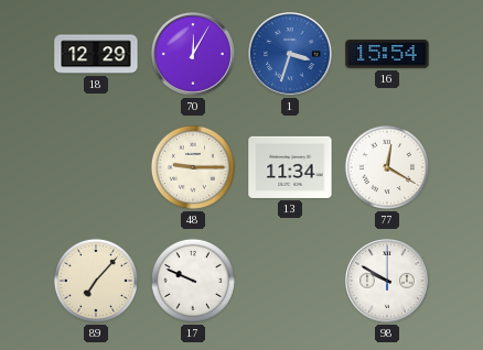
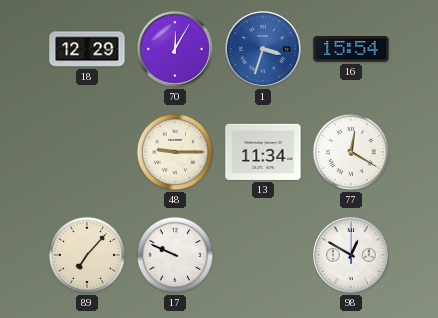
98: 9:50 -> 12:50 (352, 256)
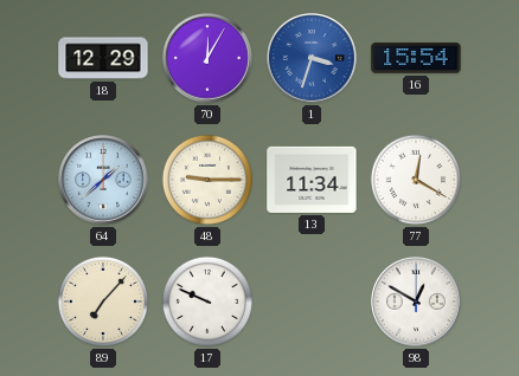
64: none -> 1:38 (104, 181)
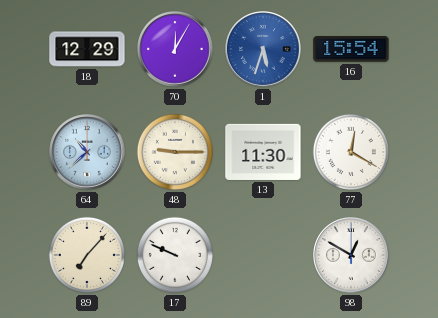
1: 3:33 -> 5:33 (264, 50)
64: 1:38 -> 10:38 (88, 153)
13: 11:34 -> 11:30 (263, 152)
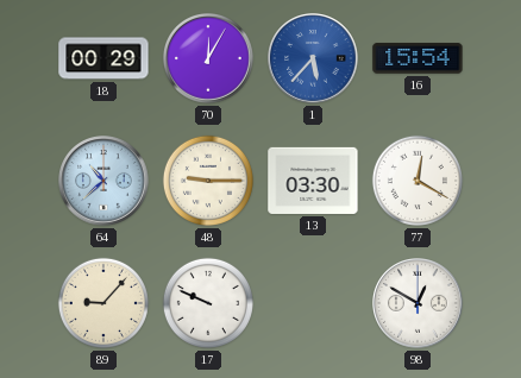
18: 12:29 -> 00:29 (103, 58)
1: 5:33 -> 5:37 (314, 59)
13: 11:30 -> 03:30 (313, 181)
89: 7:07 -> 9:07 (103, 303)
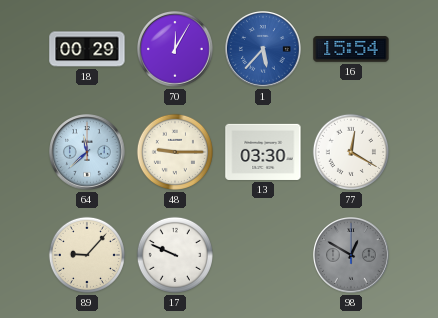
64: 10:38 -> 11:38 (88, 153)
98 dial: white -> grey (352, 256)
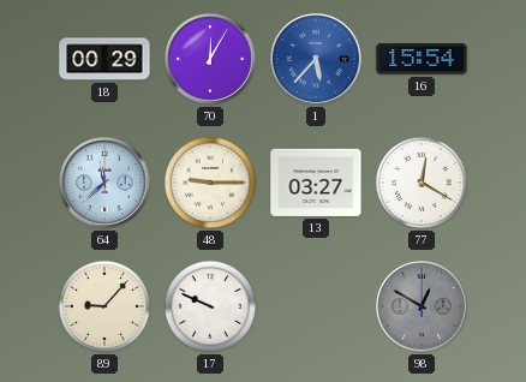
13: 03:30 -> 03:27 (316, 183)
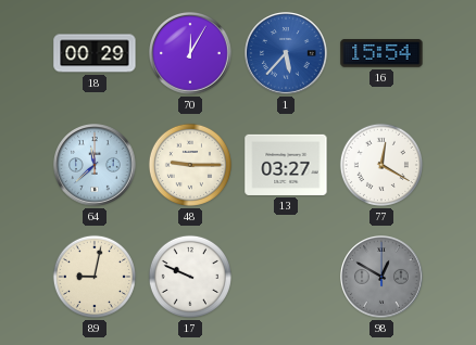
89: 9:07 -> 9:02 (95, 277)
